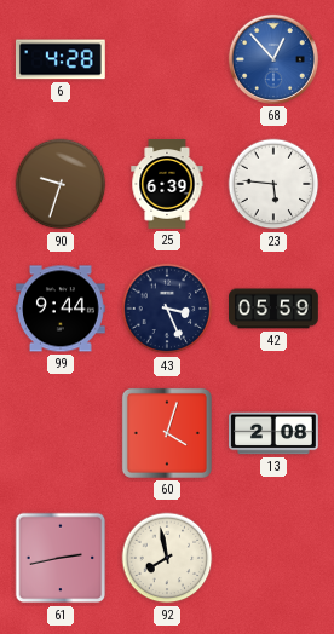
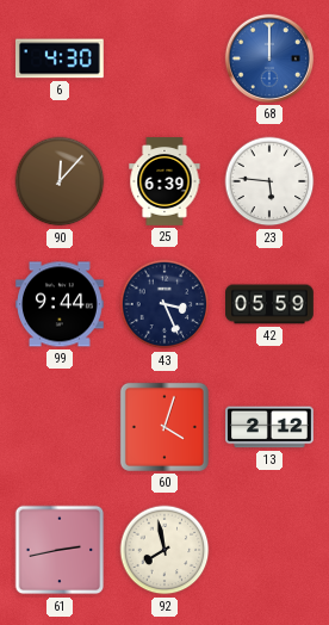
6: 4:28 -> 4:30 (60, 58)
68: 12:53 -> 12:00 (269, 58)
90: 9:33 -> 12:07 (60, 181)
13: 2:08 -> 2:12 (271, 427)
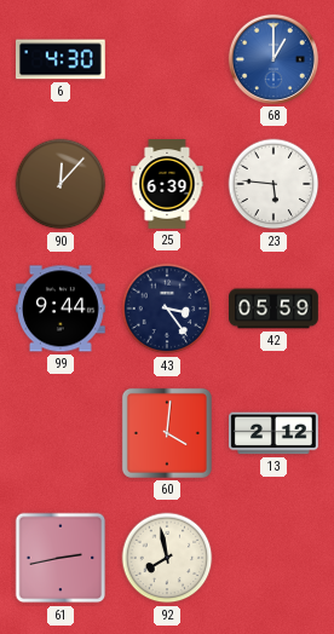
68: 12:00 -> 1:00 (273, 59)
43: 3:26 -> 3:24 (167, 309)
60: 4:03 -> 4:01 (167, 433)
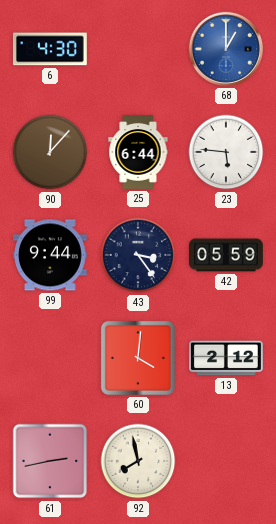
25: 6:39 -> 6:44 (138, 152)
